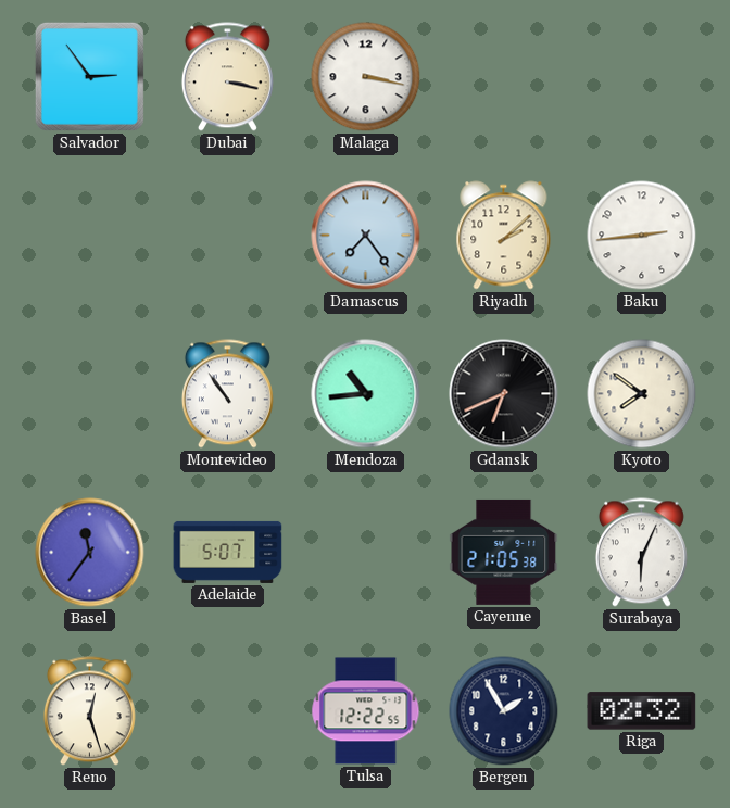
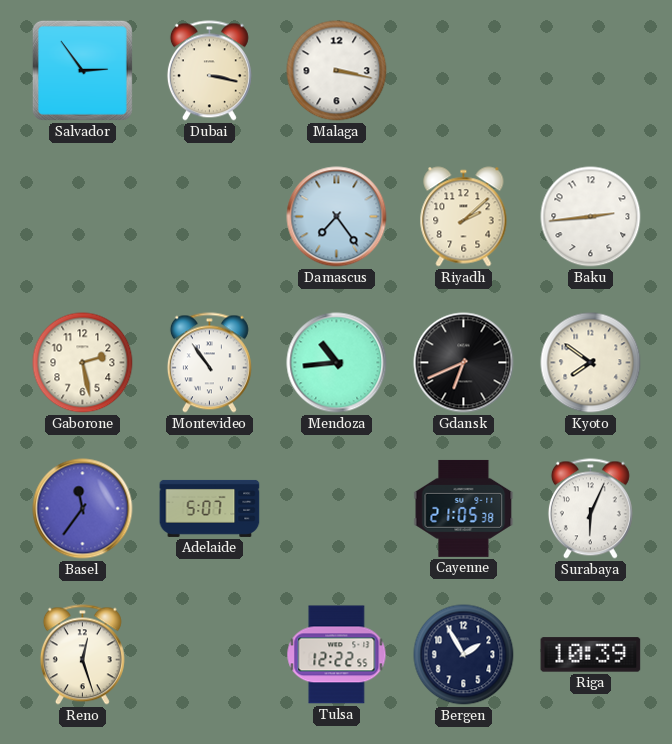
Gaborone: none -> 2:28 (83, 363)
Riga: 02:32 -> 10:39 (591, 655)
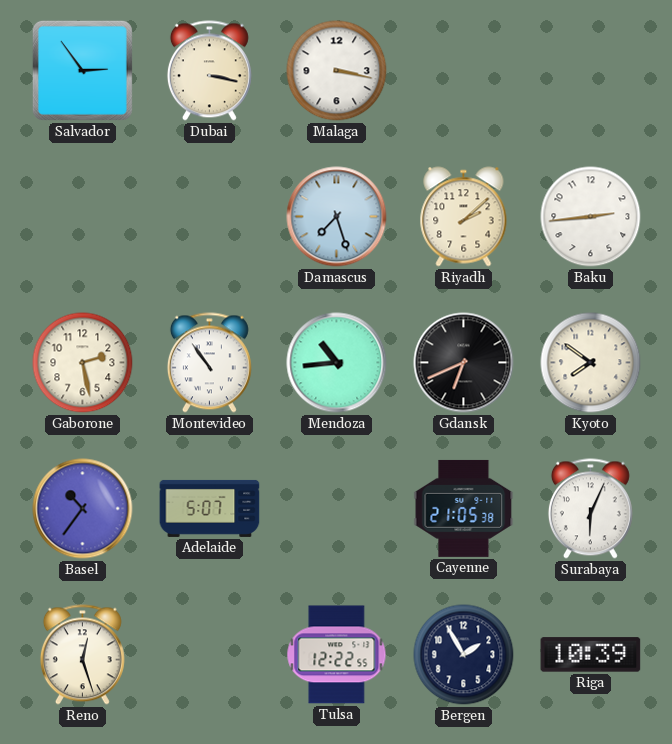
Damascus: 7:24 -> 7:27 (337, 217)
Basel: 11:36 -> 10:36 (83, 509)
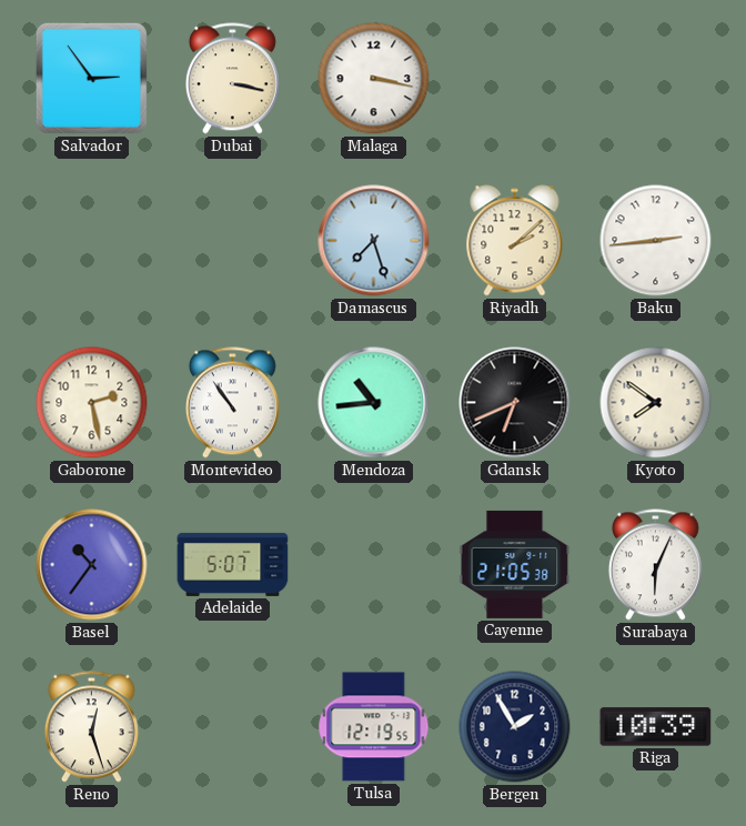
Tulsa: 12:22 -> 12:19 (374, 727)
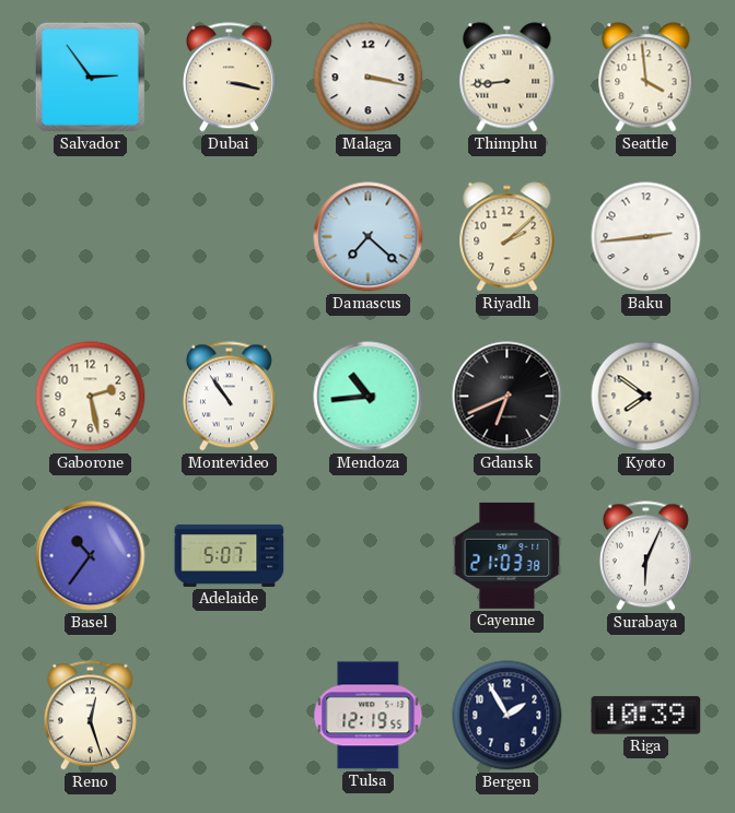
Thimphu: none -> 8:44 (507, 78)
Seattle: none -> 3:59 (646, 78)
Damascus: 7:27 -> 7:22 (369, 237)
Cayenne: 21:05 -> 21:03 (507, 555)
